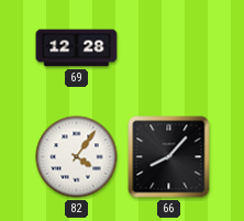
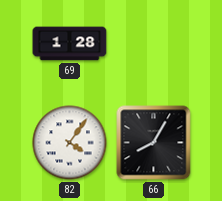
69: 12:28 -> 1:28 (70, 44)
66: 8:07 -> 8:05 (154, 143)
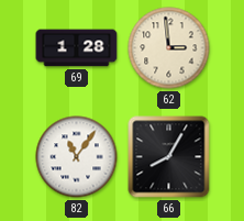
62: none -> 2:59 (169, 48)
82: 4:06 -> 11:06 (77, 157)
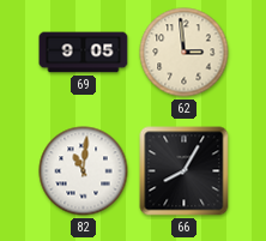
69: 1:28 -> 9:05 (84, 53)
82: 11:06 -> 11:01 (84, 171)
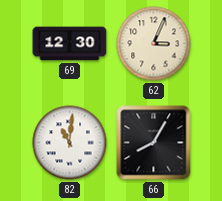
69: 9:05 -> 12:30 (70, 44)
62: 2:59 -> 3:04 (154, 44)
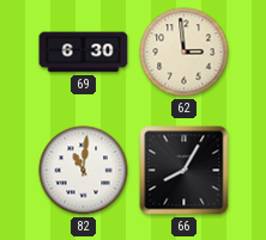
69: 12:30 -> 6:30 (84, 53)
62: 3:04 -> 2:59 (185, 53)
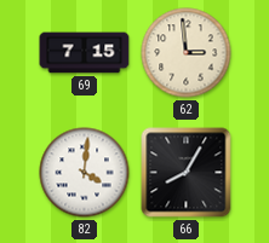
69: 6:30 -> 7:15 (85, 53)
82: 11:01 -> 4:01 (85, 173)
